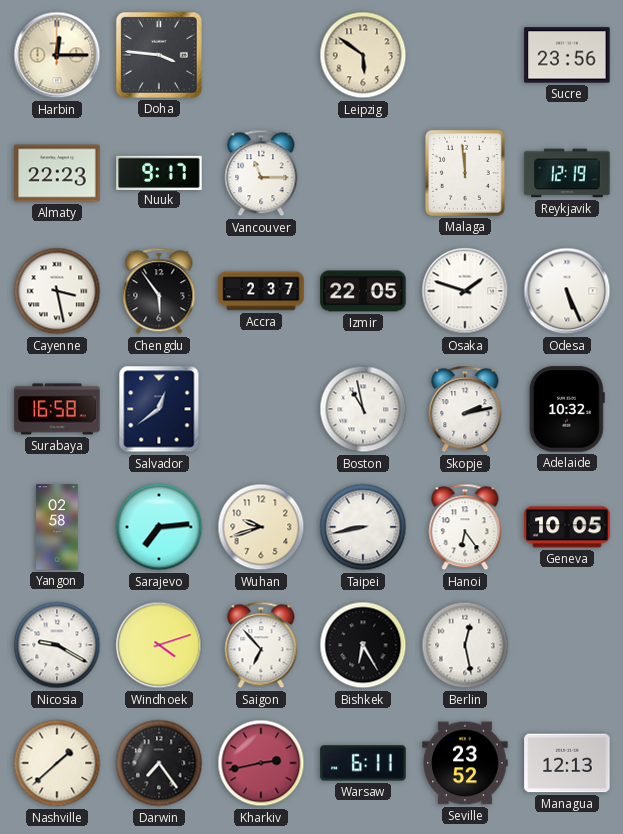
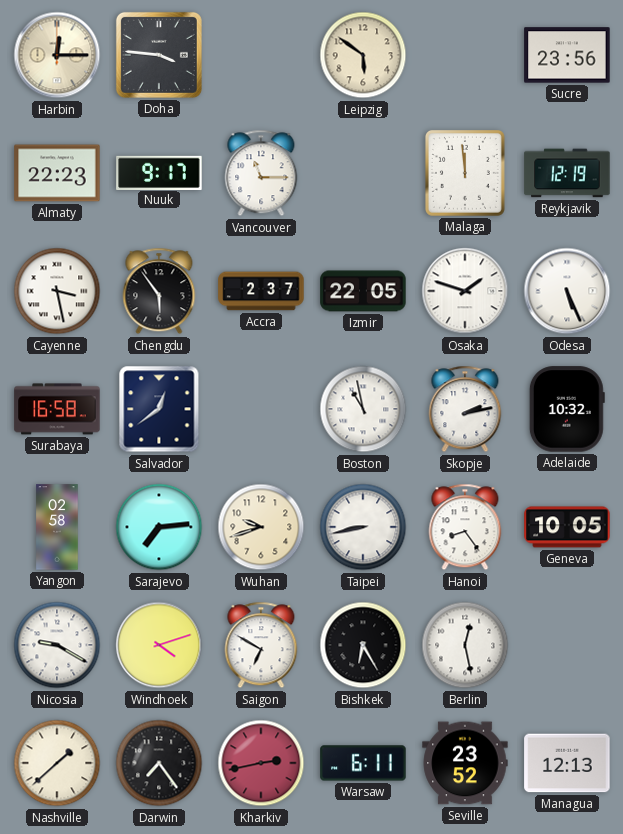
Hanoi: 6:24 -> 8:24 (465, 527)
Saigon: 6:53 -> 6:50 (261, 645)
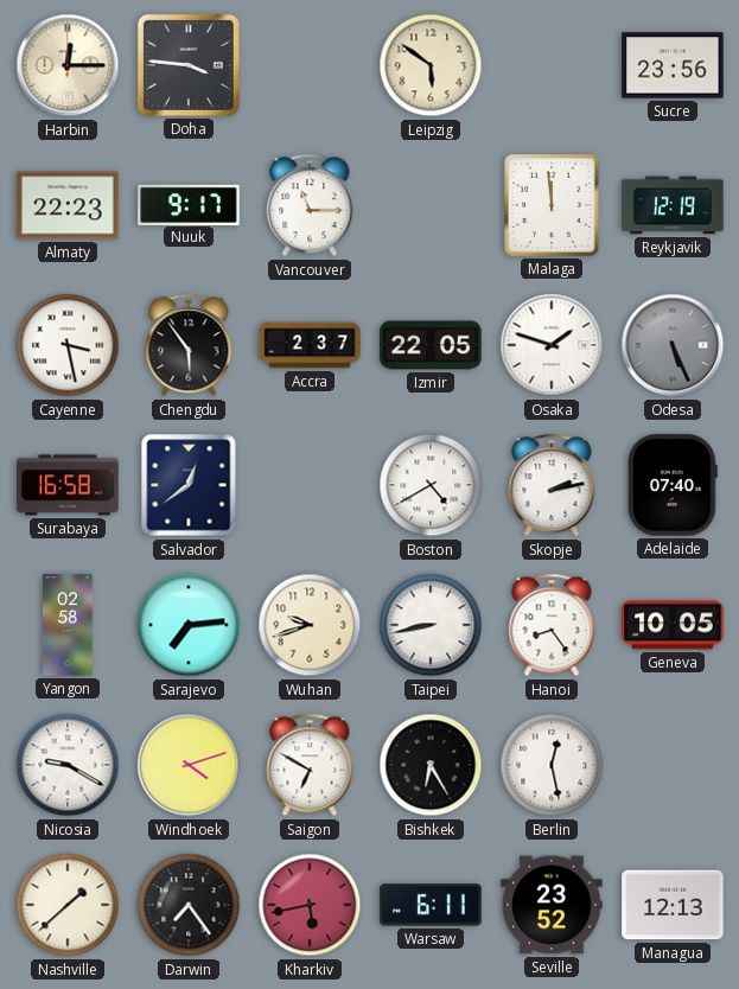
Odesa dial: white -> grey (673, 345)
Boston: 10:58 -> 4:40 (431, 485)
Adelaide: 10:32 -> 07:40 (673, 485)
Kharkiv: 2:43 -> 5:43 (310, 905)
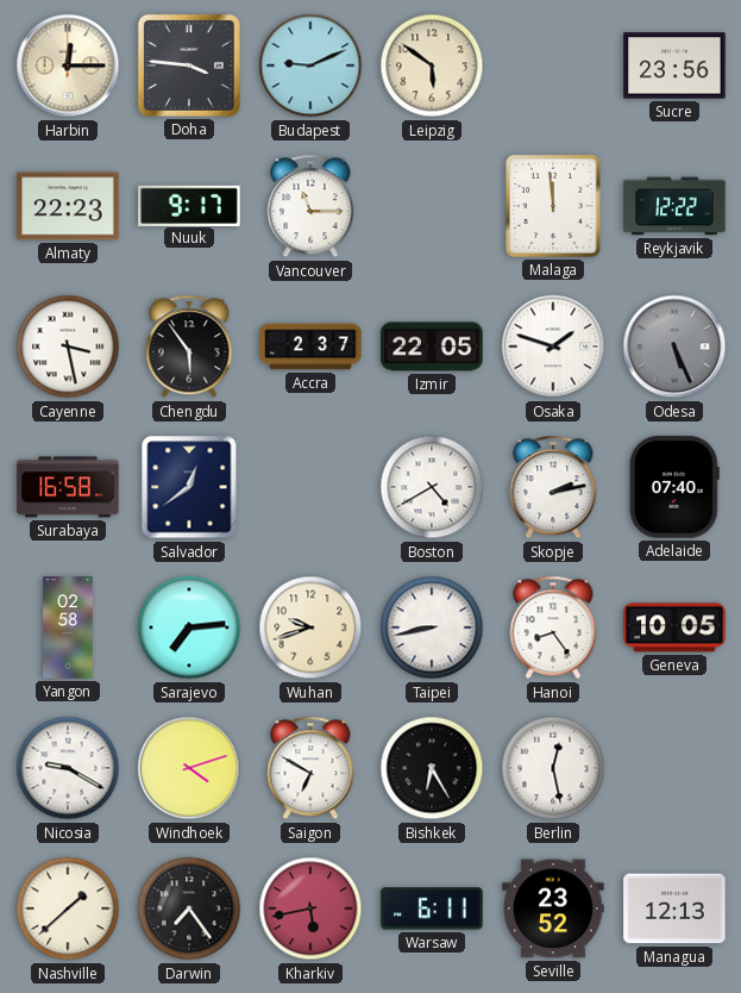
Budapest: none -> 9:11 (310, 65)
Reykjavik: 12:19 -> 12:22 (674, 206)
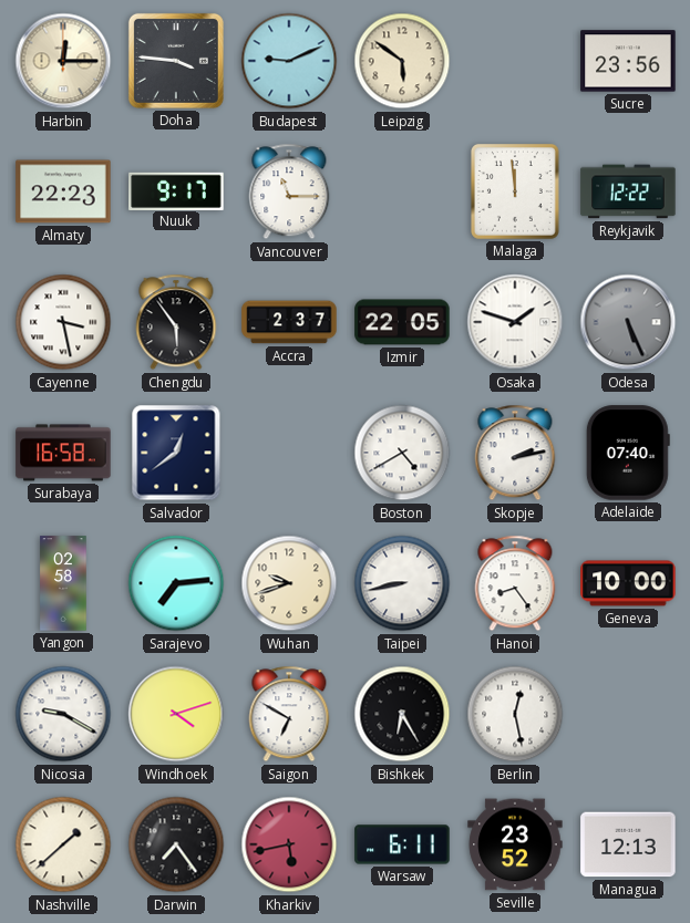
Geneva: 10:05 -> 10:00 (628, 583)
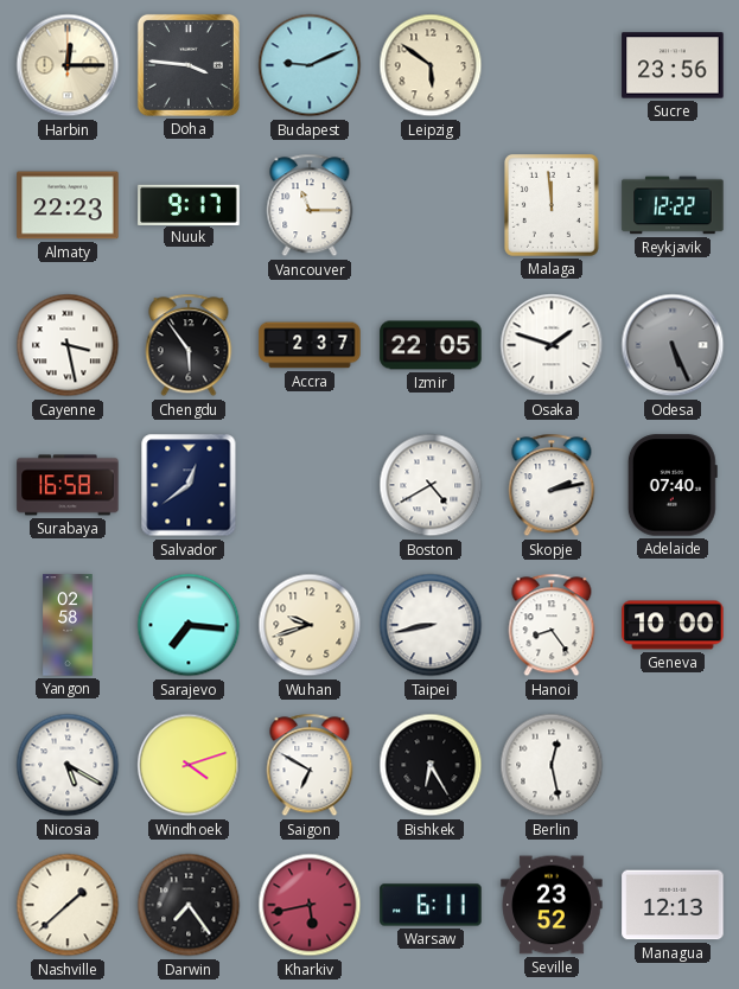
Sarajevo: 7:14 -> 7:16 (189, 625)
Nicosia: 9:20 -> 5:20 (68, 765)
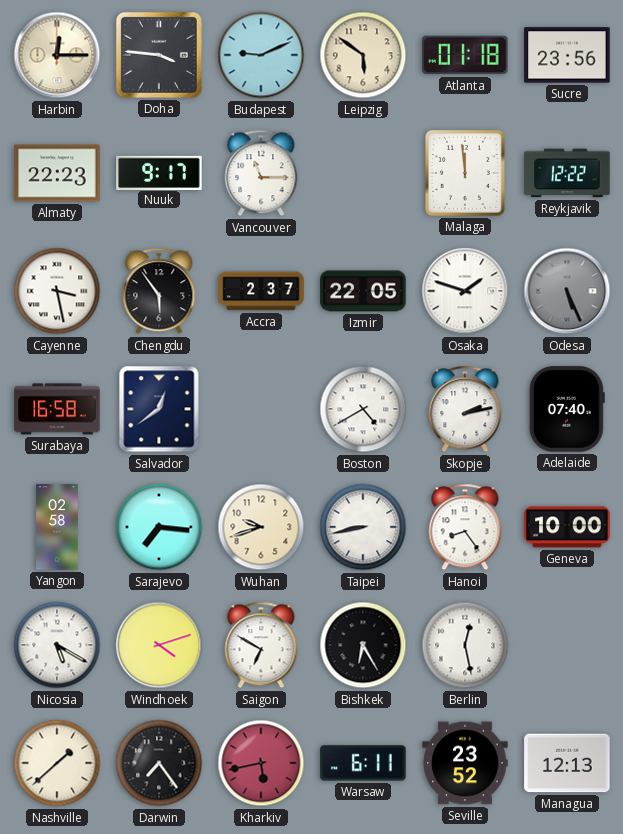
Atlanta: none -> 01:18 (465, 55)
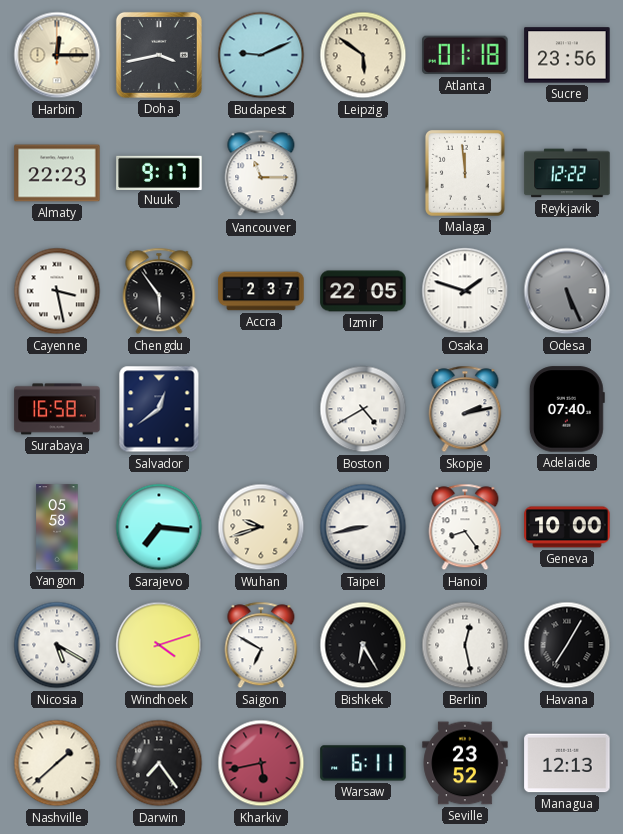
Doha: 3:46 -> 3:43 (159, 55)
Yangon: 02:58 -> 05:58 (57, 527)
Havana: none -> 7:05 (567, 645)
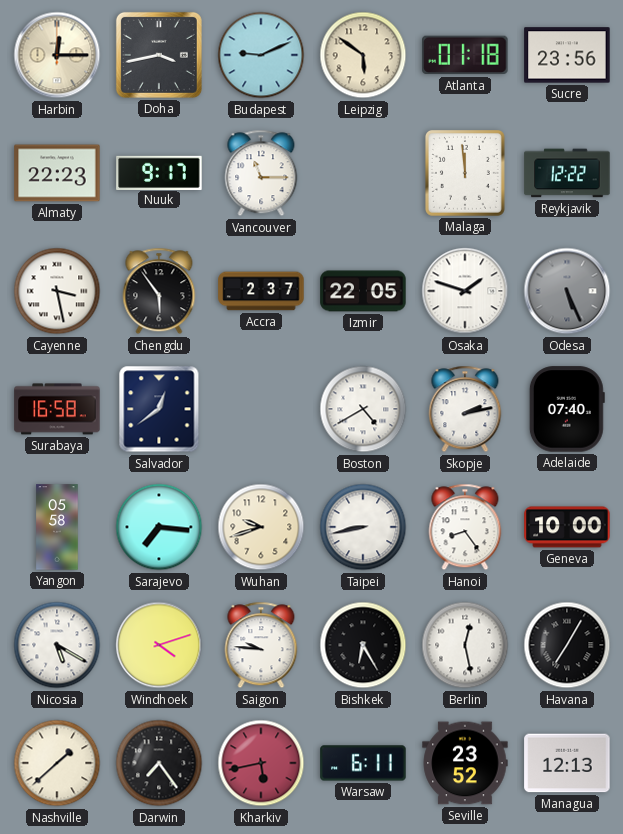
Saigon: 6:50 -> 9:46 (261, 645)
